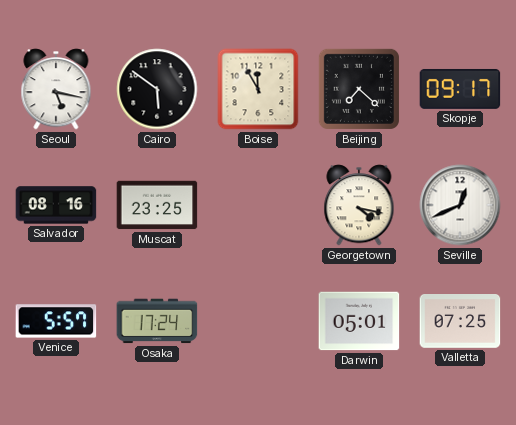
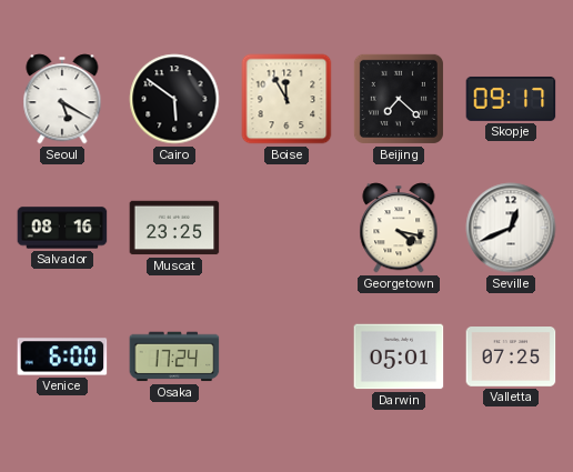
Seoul: 5:17 -> 5:20 (62, 99)
Venice: 5:57 -> 6:00 (62, 356)
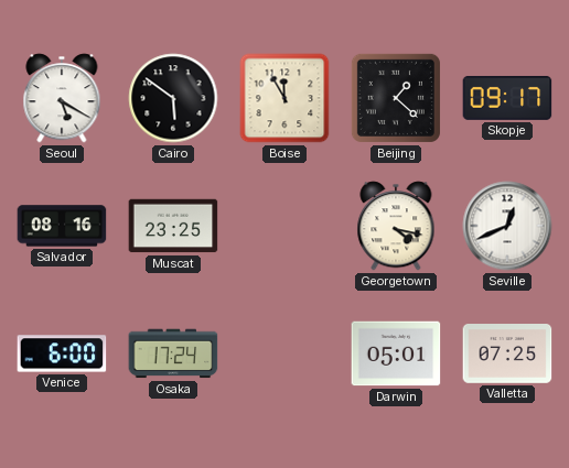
Beijing: 7:22 -> 1:22 (396, 98)
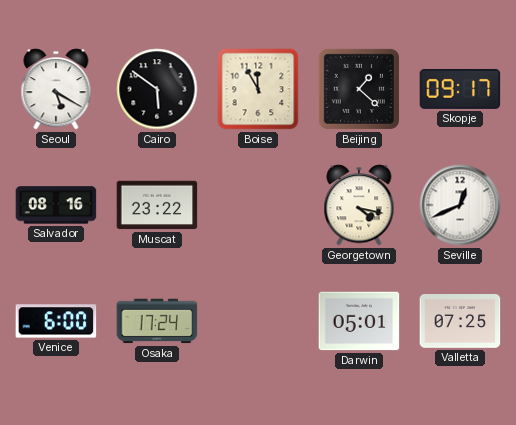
Muscat: 23:25 -> 23:22 (157, 205)
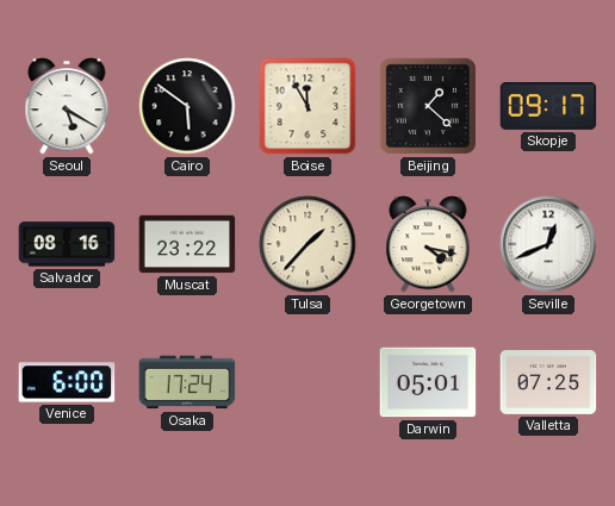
Tulsa: none -> 1:37 (307, 244)
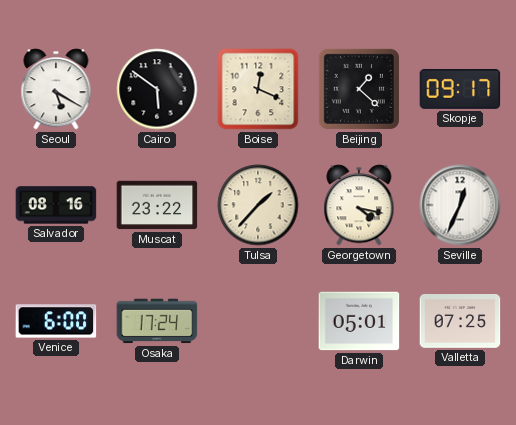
Boise: 11:55 -> 12:19 (258, 89)
Seville: 12:41 -> 12:34 (460, 205)
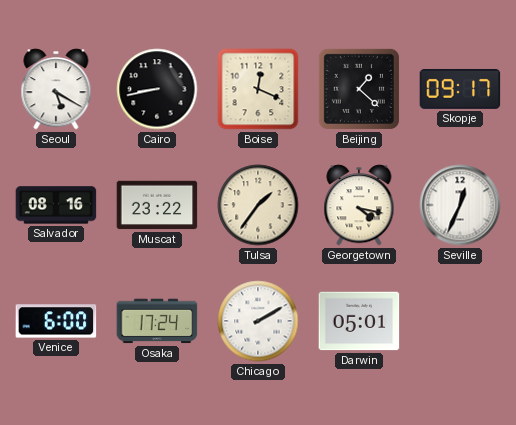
Cairo: 5:51 -> 8:43 (157, 89)
Tulsa: 1:37 -> 1:36 (258, 205)
Chicago: none -> 2:10 (258, 321)
Valletta: 07:25 -> none (460, 322)
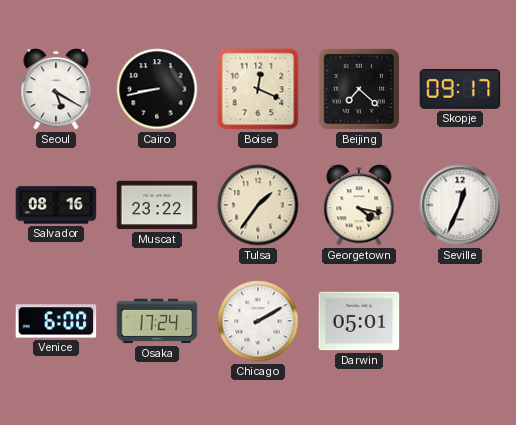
Beijing: 1:22 -> 7:22 (359, 89)
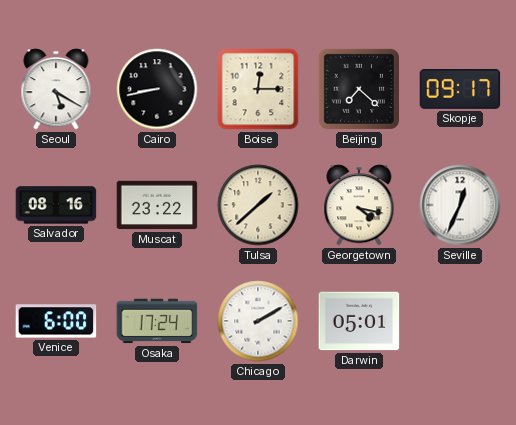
Boise: 12:19 -> 12:15 (258, 89)
Tulsa: 1:36 -> 1:38 (258, 205)
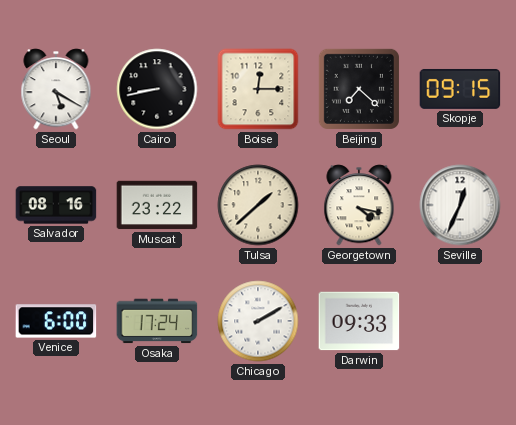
Skopje: 09:17 -> 09:15 (460, 89)
Darwin: 05:01 -> 09:33 (359, 321)
